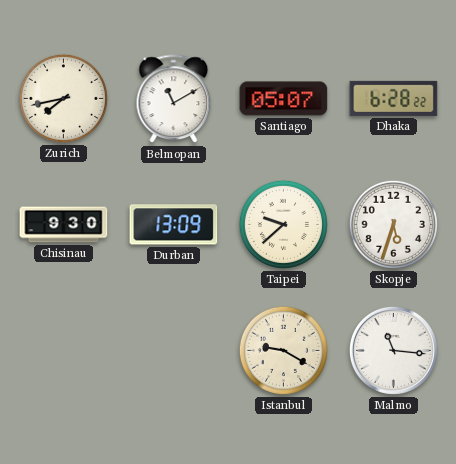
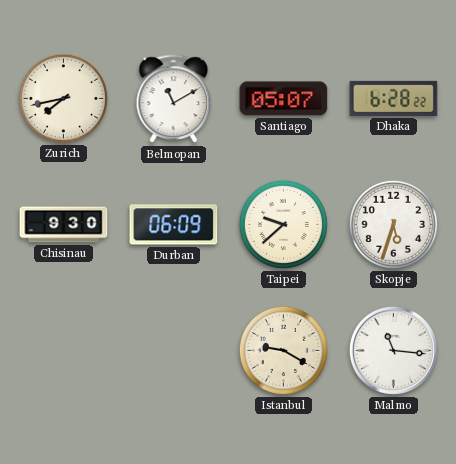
Durban: 13:09 -> 06:09 (174, 225)
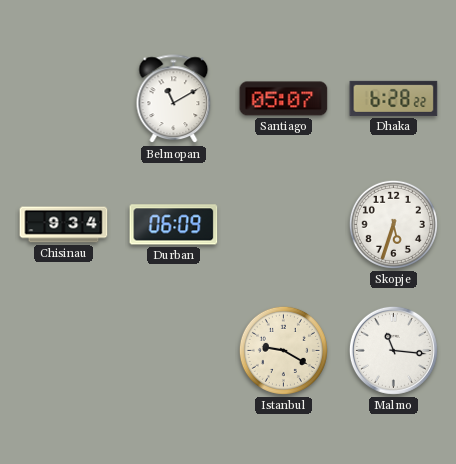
Zurich: 7:43 -> none (63, 98)
Chisinau: 9:30 -> 9:34 (64, 225)
Taipei: 9:38 -> none (283, 224)
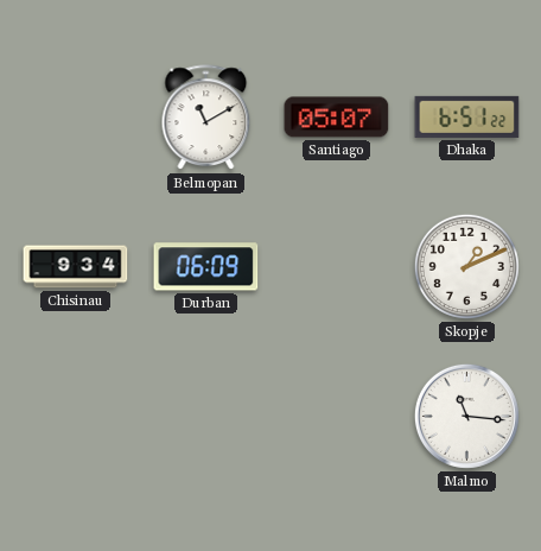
Dhaka: 6:28 -> 6:51 (467, 116)
Skopje: 5:33 -> 1:11 (466, 266)
Istanbul: 9:20 -> none (283, 350)
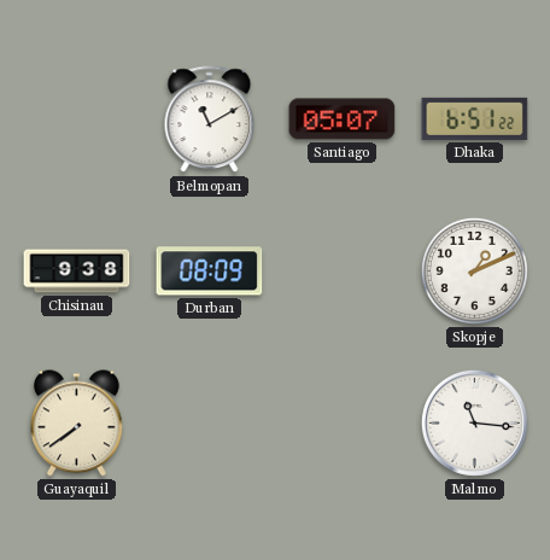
Chisinau: 9:34 -> 9:38 (77, 272)
Durban: 06:09 -> 08:09 (210, 272)
Guayaquil: none -> 7:39 (77, 424)
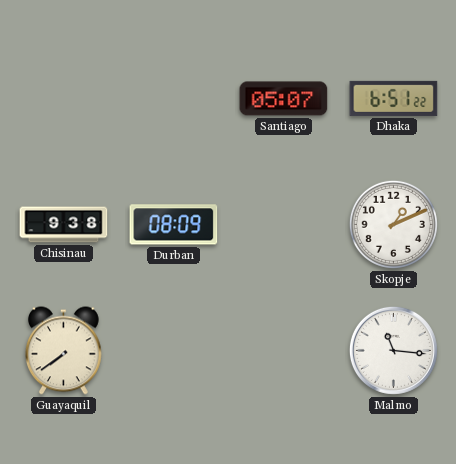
Belmopan: 11:10 -> none (210, 119)
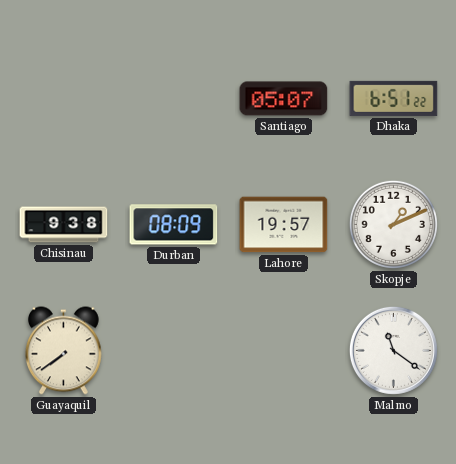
Lahore: none -> 19:57 (284, 225)
Malmo: 11:16 -> 11:21 (393, 350)
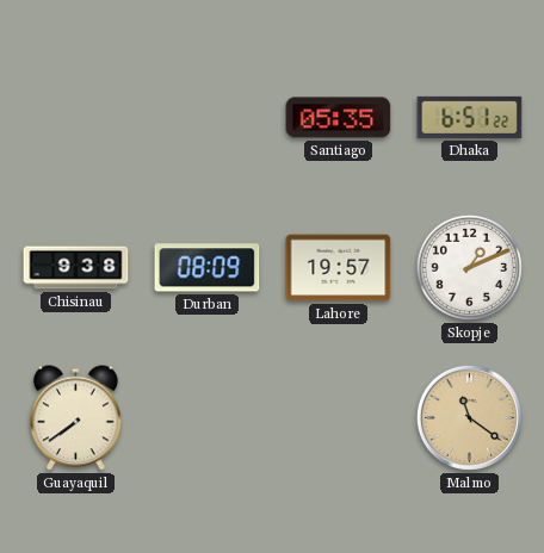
Santiago: 05:07 -> 05:35 (339, 118)
Malmo dial: white -> champagne (469, 417)
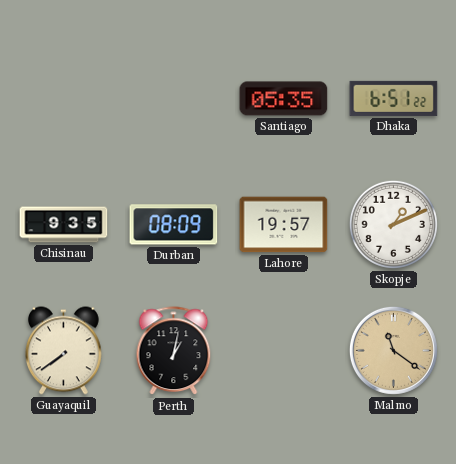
Chisinau: 9:38 -> 9:35 (64, 225)
Perth: none -> 1:02 (174, 351)
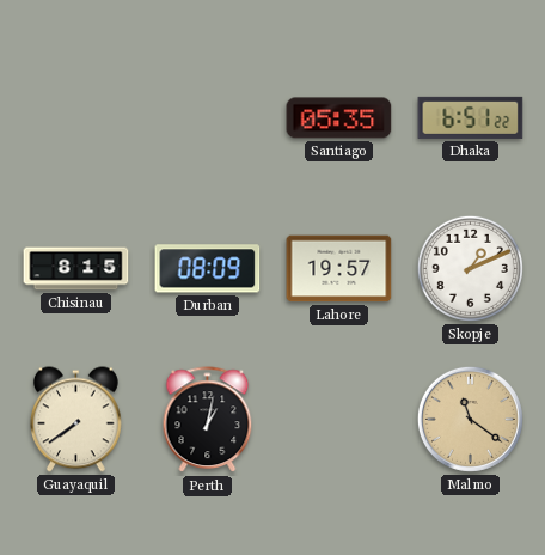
Chisinau: 9:35 -> 8:15 (76, 269)
